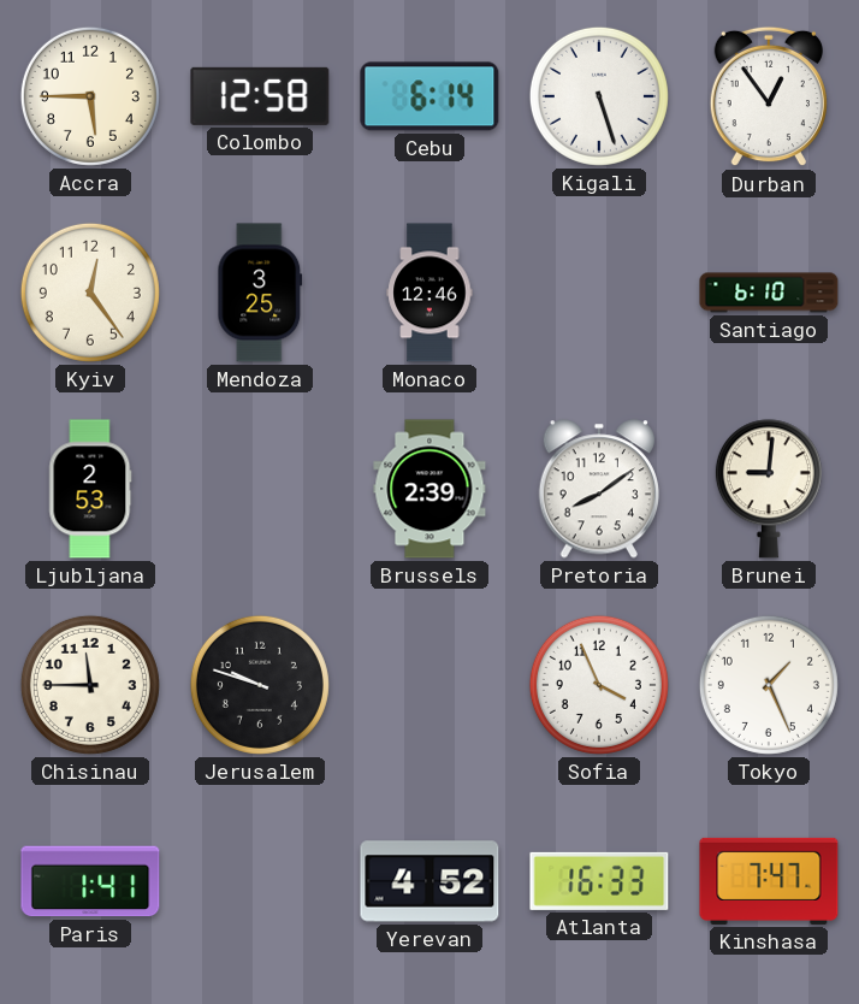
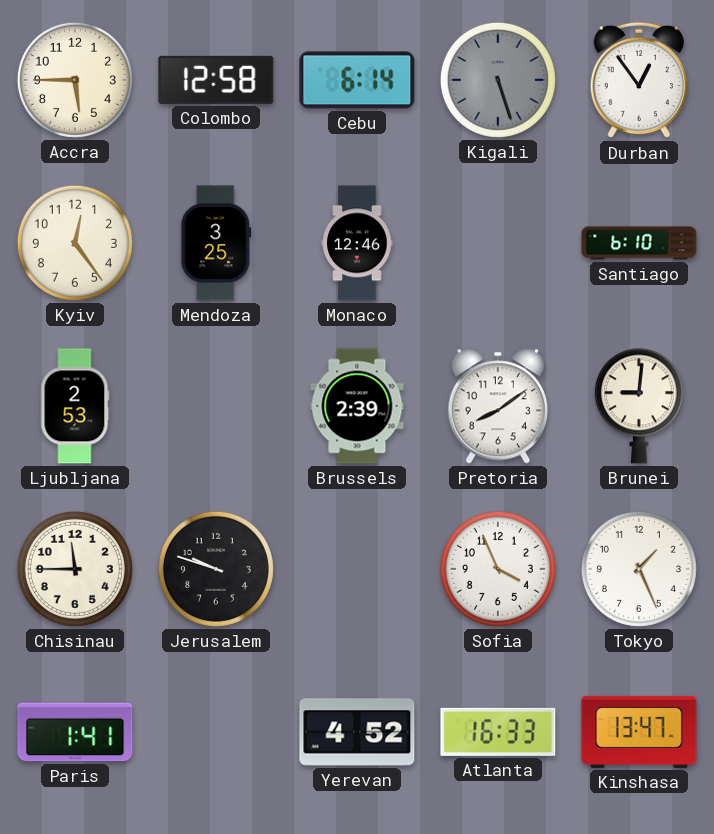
Kigali dial: white -> grey (498, 80)
Kinshasa: 7:47 -> 13:47 (639, 732)
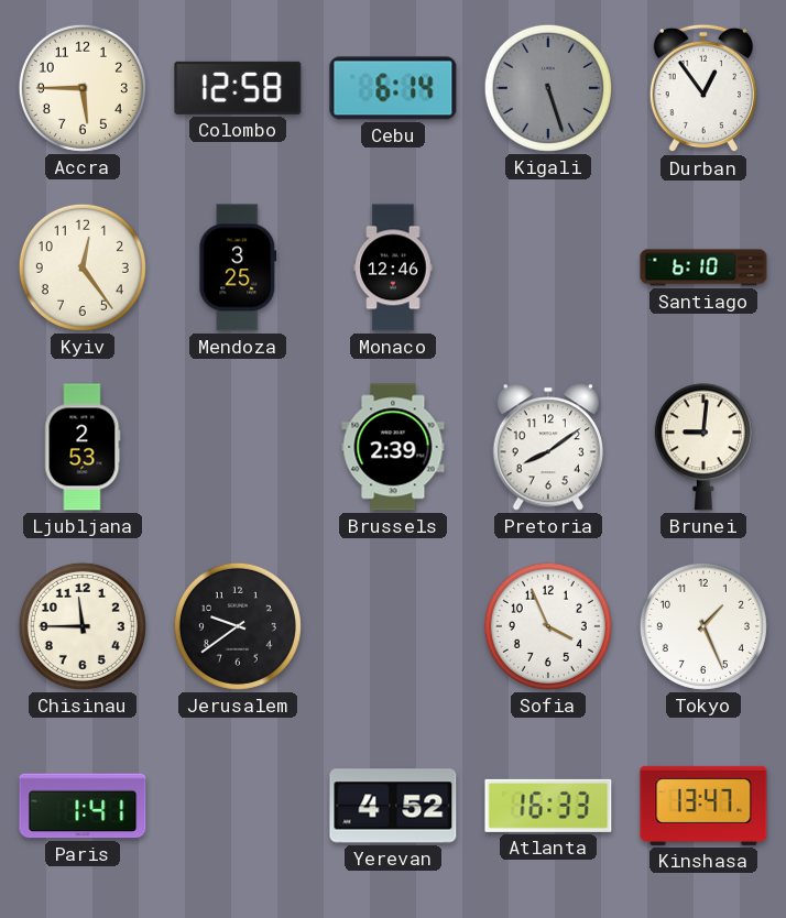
Jerusalem: 9:48 -> 9:39 (238, 626)
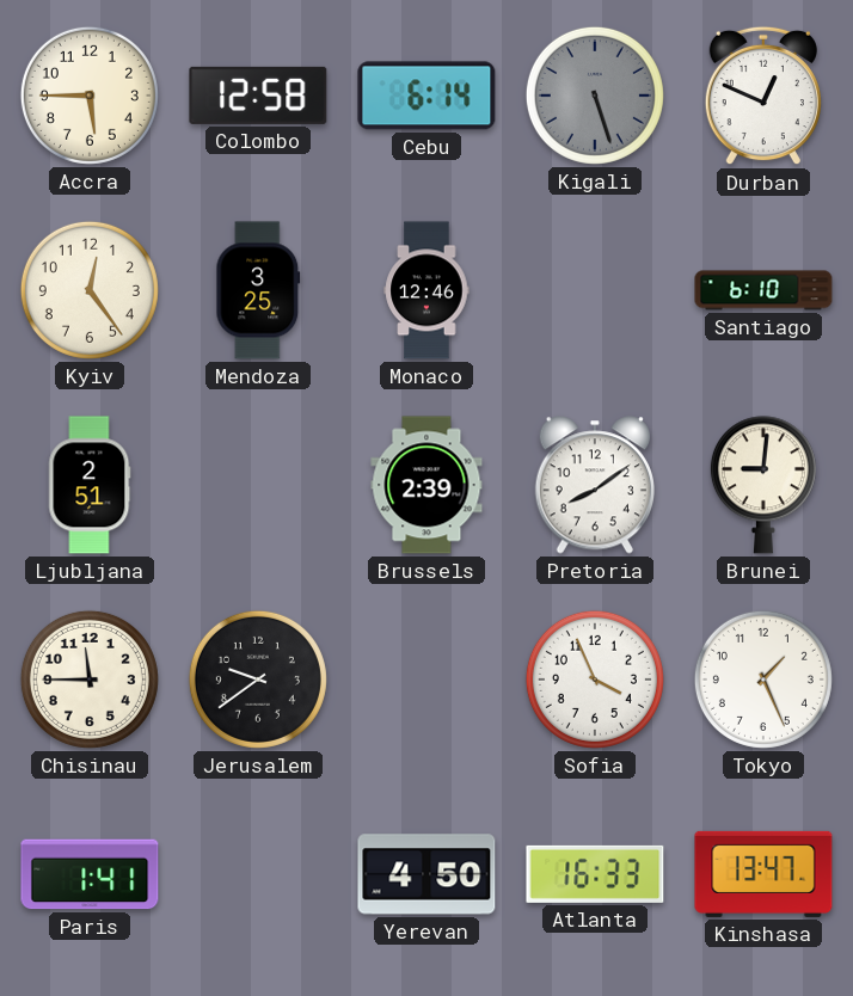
Durban: 12:54 -> 12:49 (763, 96)
Ljubljana: 2:53 -> 2:51 (90, 485)
Yerevan: 4:52 -> 4:50 (426, 874)
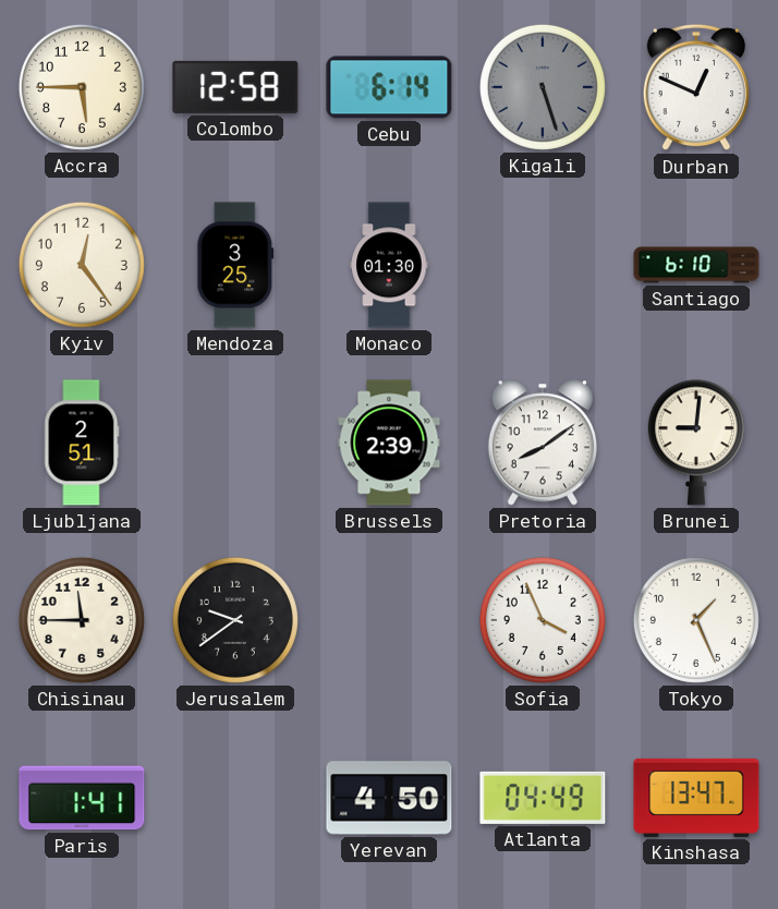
Monaco: 12:46 -> 01:30 (389, 265)
Atlanta: 16:33 -> 04:49 (543, 798)
